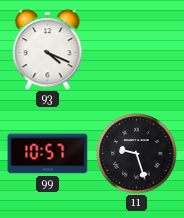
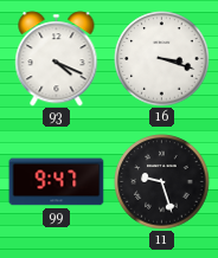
16: none -> 3:18 (162, 59)
99: 10:57 -> 9:47 (57, 182)
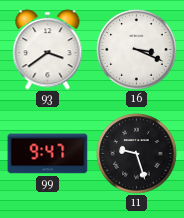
93: 4:19 -> 3:39 (48, 50)
16: 3:18 -> 3:19 (137, 50)
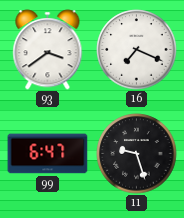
16: 3:19 -> 7:19 (137, 50)
99: 9:47 -> 6:47 (48, 154)
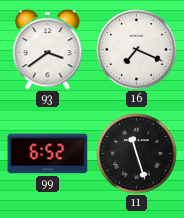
99: 6:47 -> 6:52 (48, 154)
11: 9:27 -> 11:27 (137, 154)
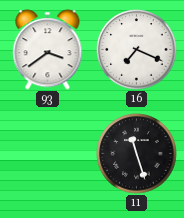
99: 6:52 -> none (48, 154)
